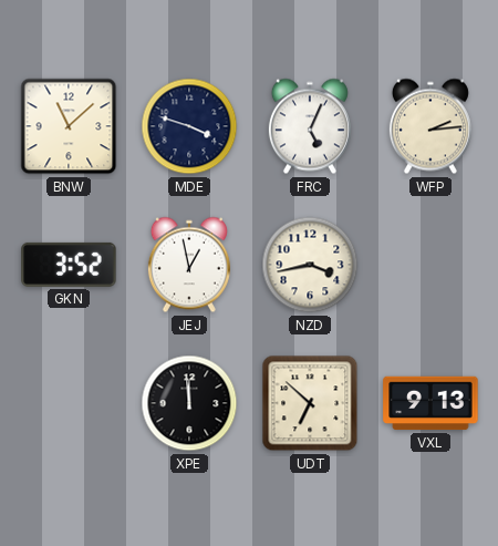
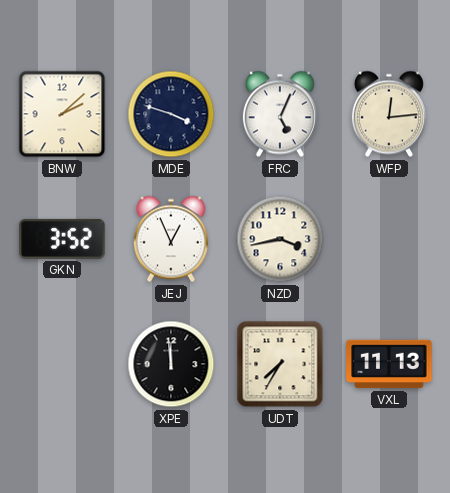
BNW: 11:08 -> 2:08 (62, 114)
WFP: 2:14 -> 12:14 (389, 114)
JEJ: 12:58 -> 12:56 (171, 239)
UDT: 6:52 -> 7:35 (280, 364)
VXL: 9:13 -> 11:13 (389, 364)
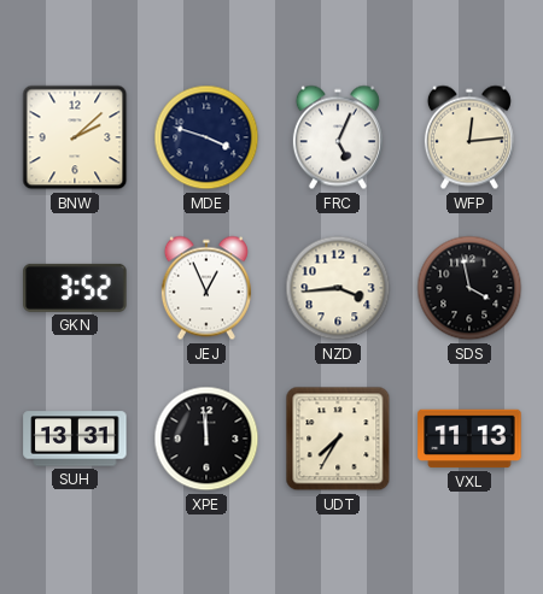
NZD: 3:43 -> 3:44 (338, 288)
SDS: none -> 3:58 (469, 288)
SUH: none -> 13:31 (75, 439)
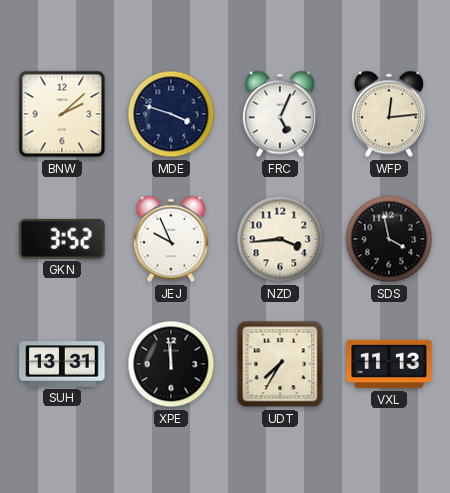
JEJ: 12:56 -> 9:56 (171, 239)
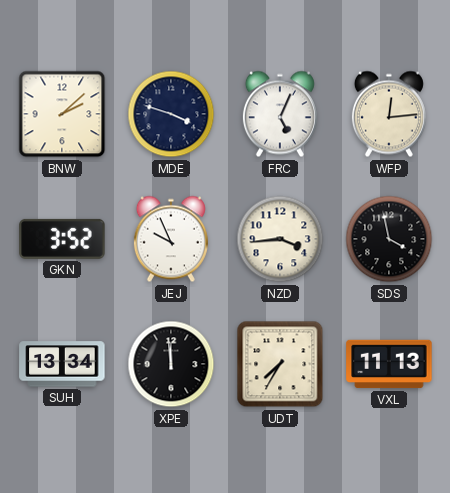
SUH: 13:31 -> 13:34 (62, 364)
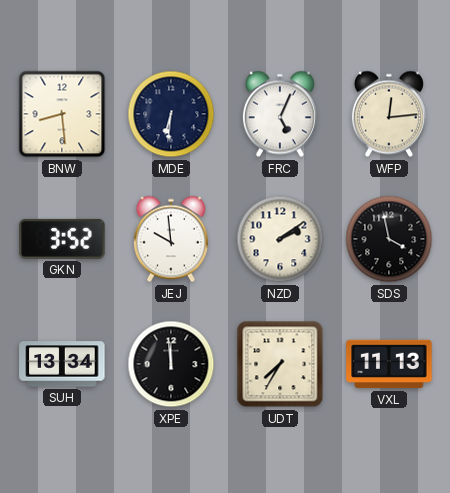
BNW: 2:08 -> 8:29 (62, 114)
MDE: 3:48 -> 6:31 (171, 114)
JEJ: 9:56 -> 9:59 (171, 239)
NZD: 3:44 -> 2:09 (280, 239)
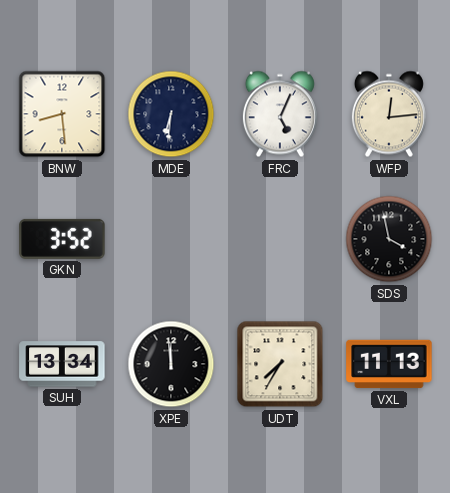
JEJ: 9:59 -> none (171, 239)
NZD: 2:09 -> none (280, 239)
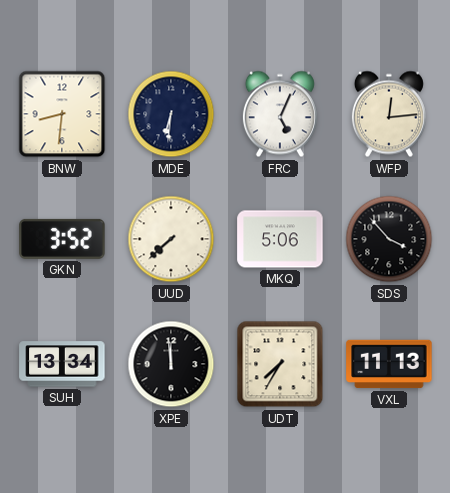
BNW: 8:29 -> 8:31 (62, 114)
UUD: none -> 7:38 (171, 239)
MKQ: none -> 5:06 (280, 239)
SDS: 3:58 -> 3:53 (389, 239)
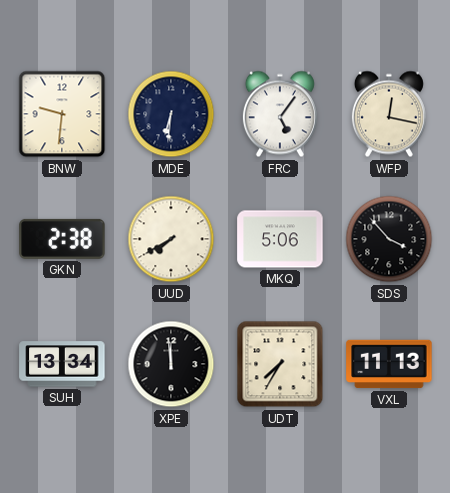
BNW: 8:31 -> 9:31 (62, 114)
FRC: 5:04 -> 5:06 (280, 114)
WFP: 12:14 -> 12:17 (389, 114)
GKN: 3:52 -> 2:38 (62, 239)
UUD: 7:38 -> 7:40 (171, 239)
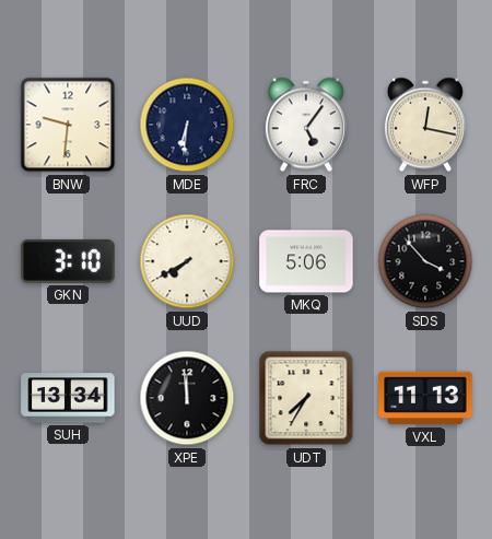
GKN: 2:38 -> 3:10 (68, 261)
